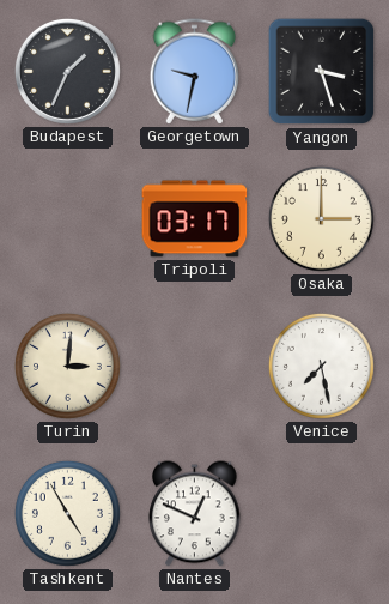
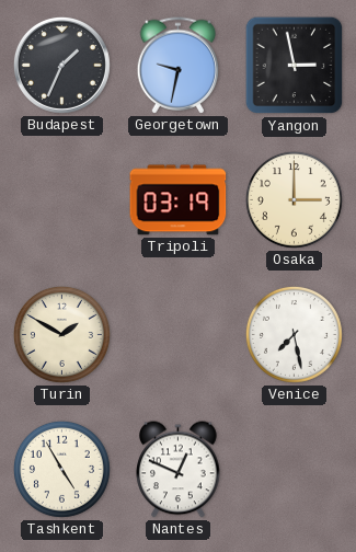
Yangon: 3:27 -> 2:58 (295, 66)
Tripoli: 03:17 -> 03:19 (179, 200)
Turin: 3:01 -> 1:50 (61, 334)
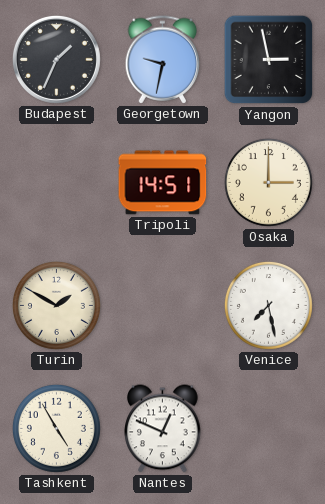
Tripoli: 03:19 -> 14:51 (163, 183)
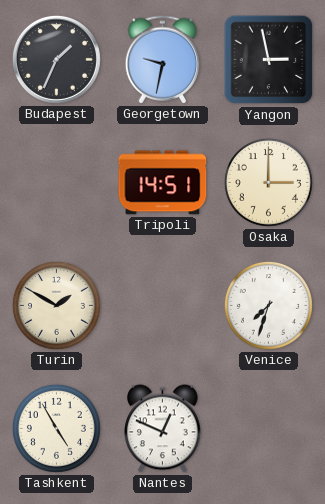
Venice: 7:28 -> 7:33 (268, 305)
